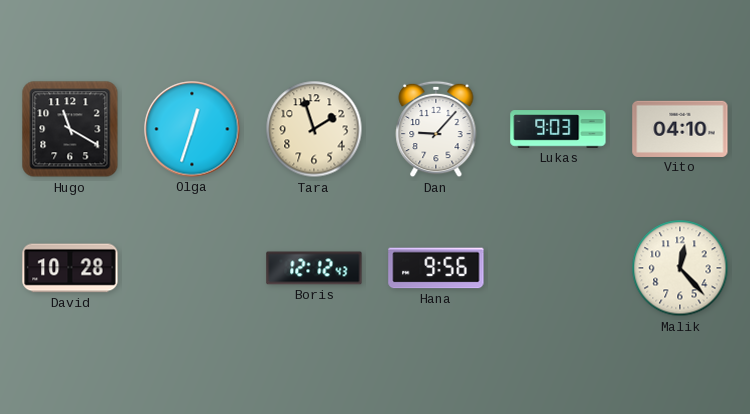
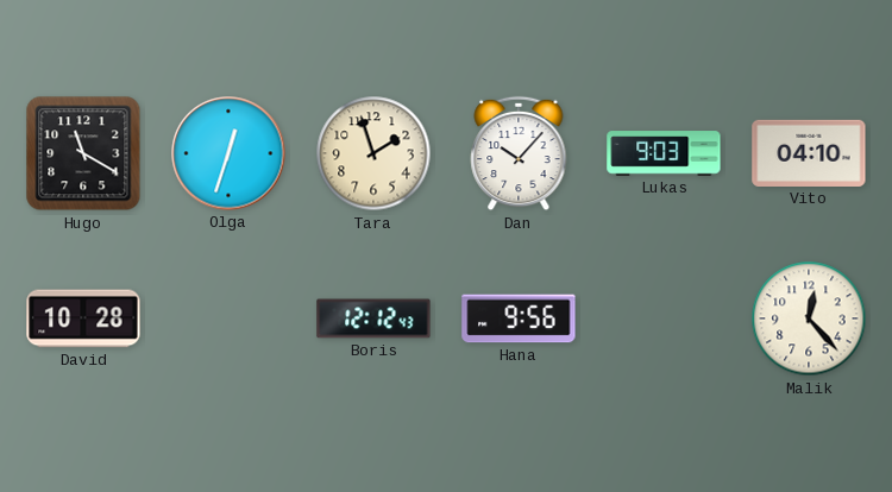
Dan: 9:07 -> 10:07 (519, 153)
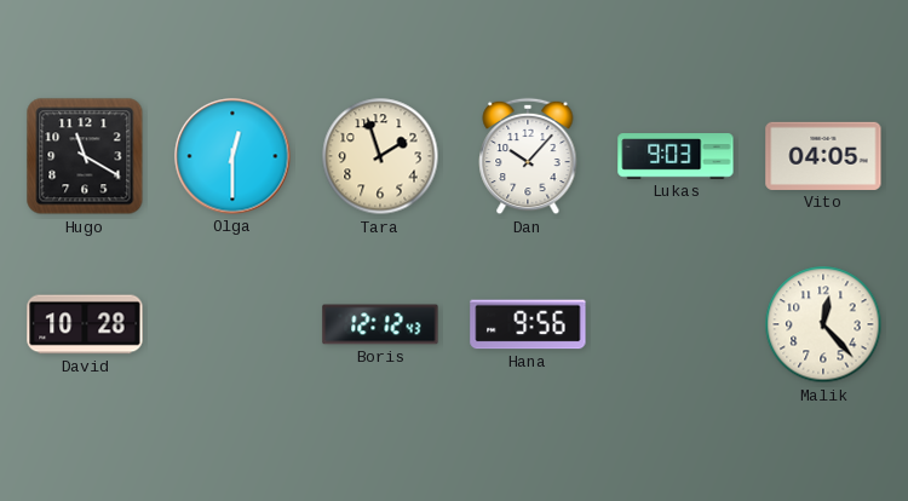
Olga: 12:33 -> 12:30 (232, 156)
Vito: 04:10 -> 04:05 (823, 156)
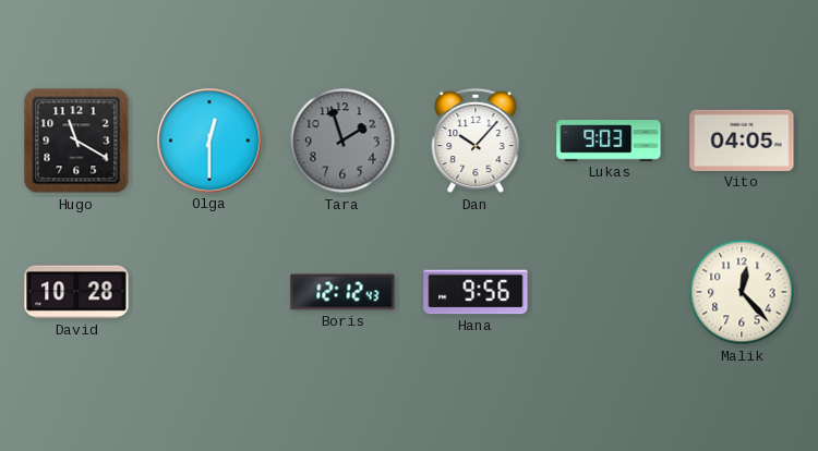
Tara dial: cream -> grey (342, 141)
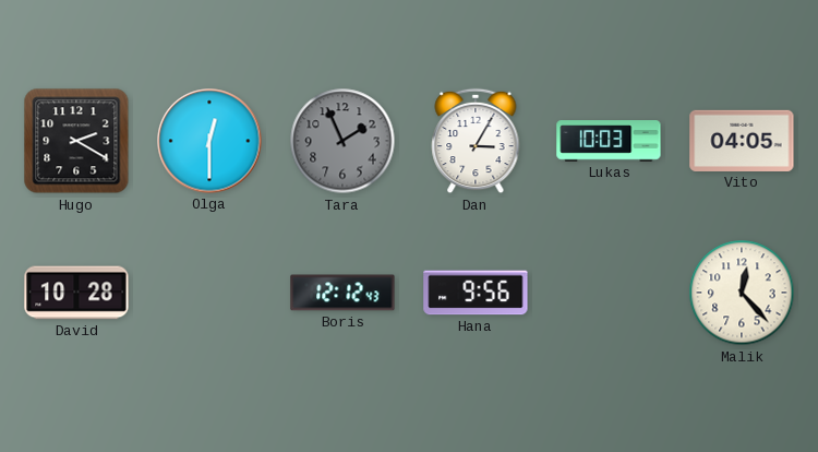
Hugo: 11:20 -> 2:20 (76, 141)
Tara: 1:57 -> 1:56 (342, 141)
Dan: 10:07 -> 3:05 (476, 141)
Lukas: 9:03 -> 10:03 (609, 141)
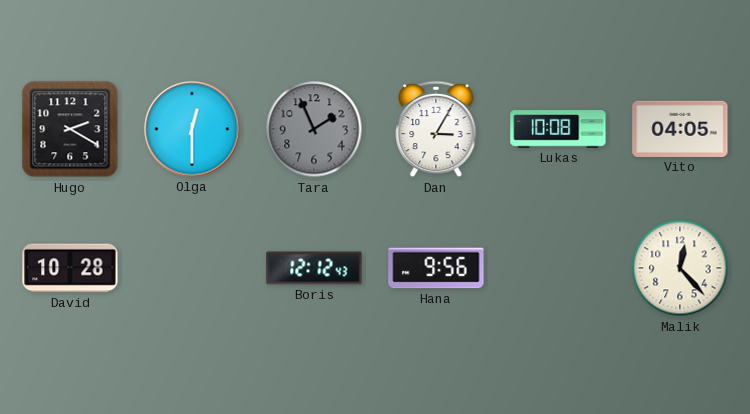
Lukas: 10:03 -> 10:08 (558, 129)
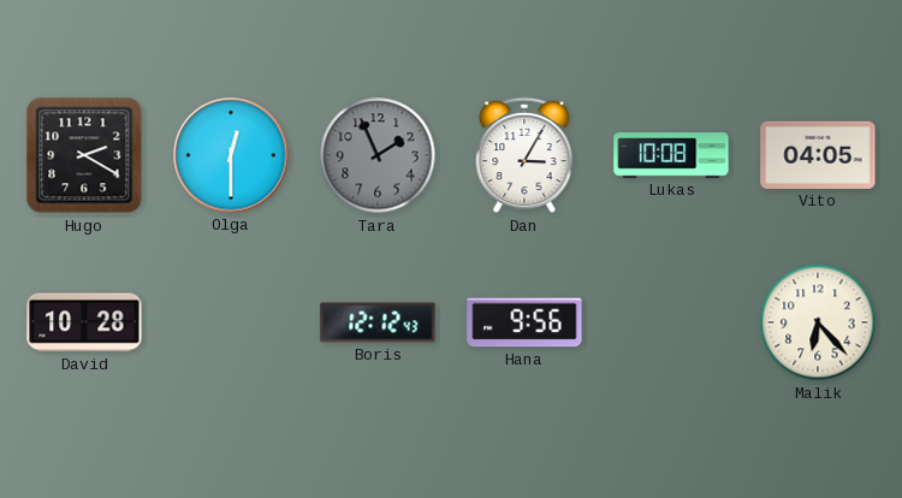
Malik: 12:23 -> 6:23 (818, 322)
